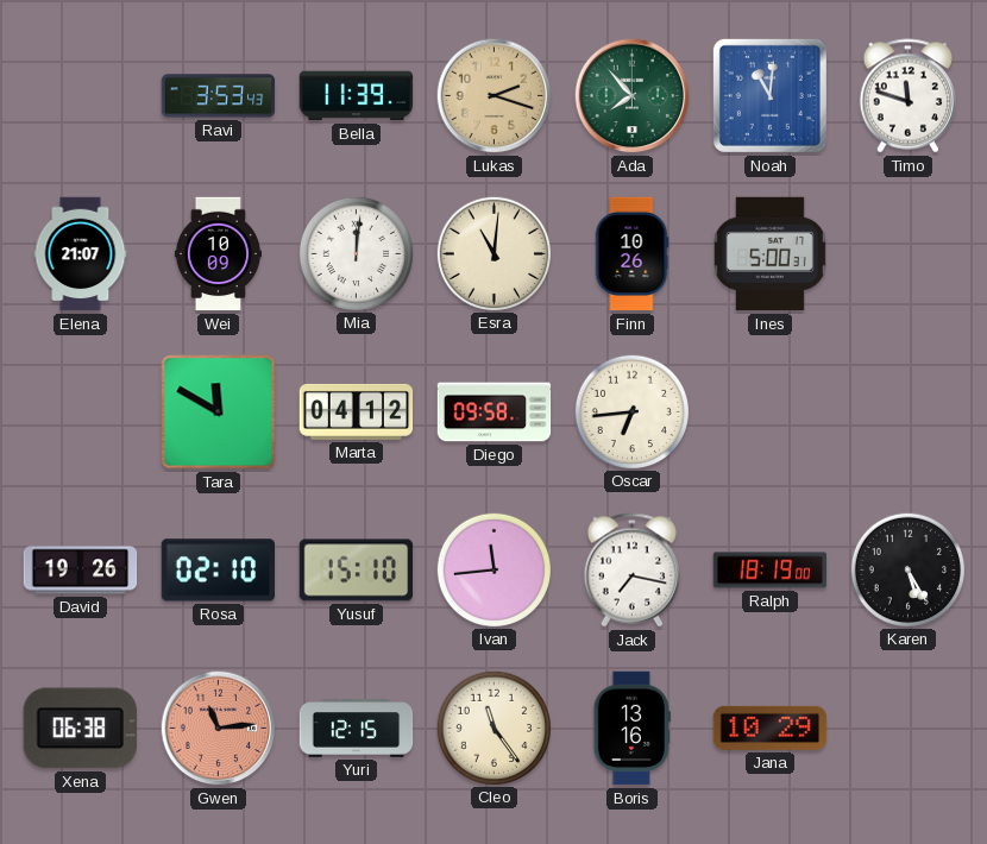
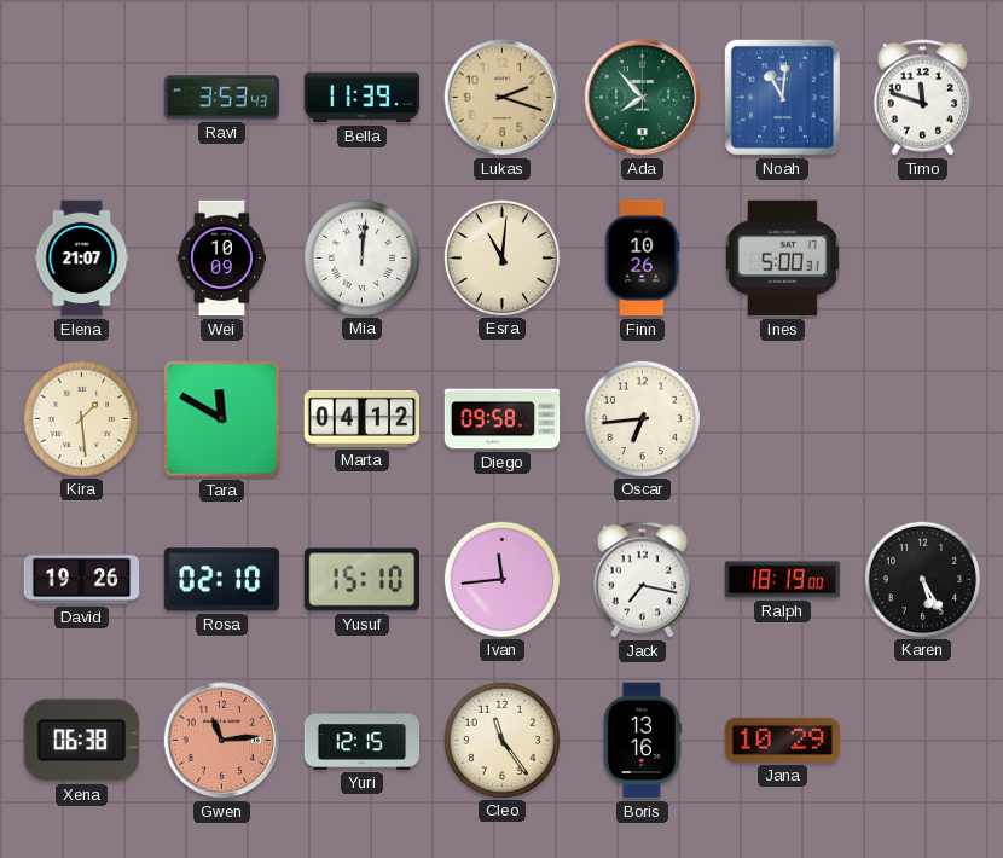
Kira: none -> 1:29 (81, 418)
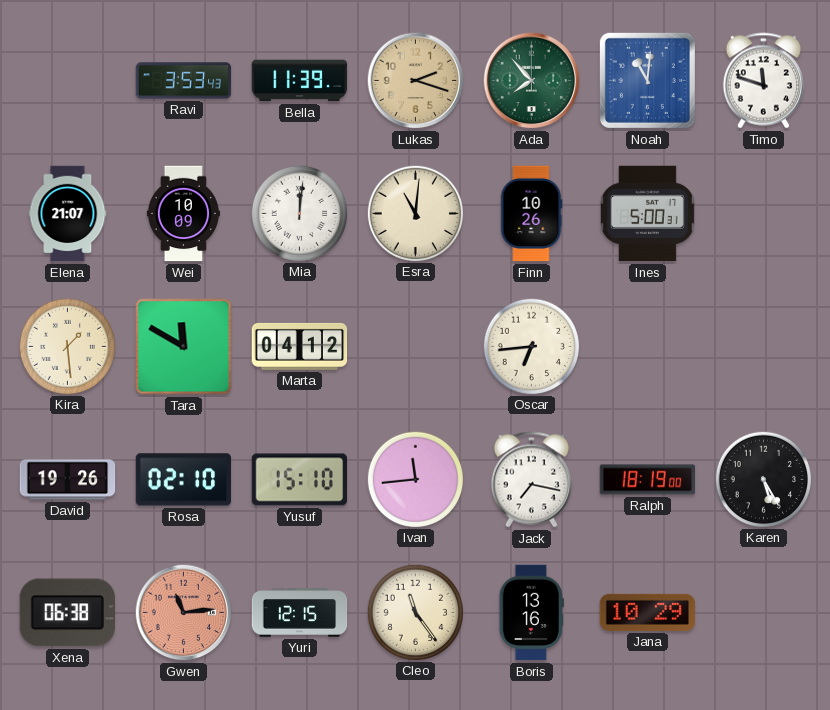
Diego: 09:58 -> none (503, 419)
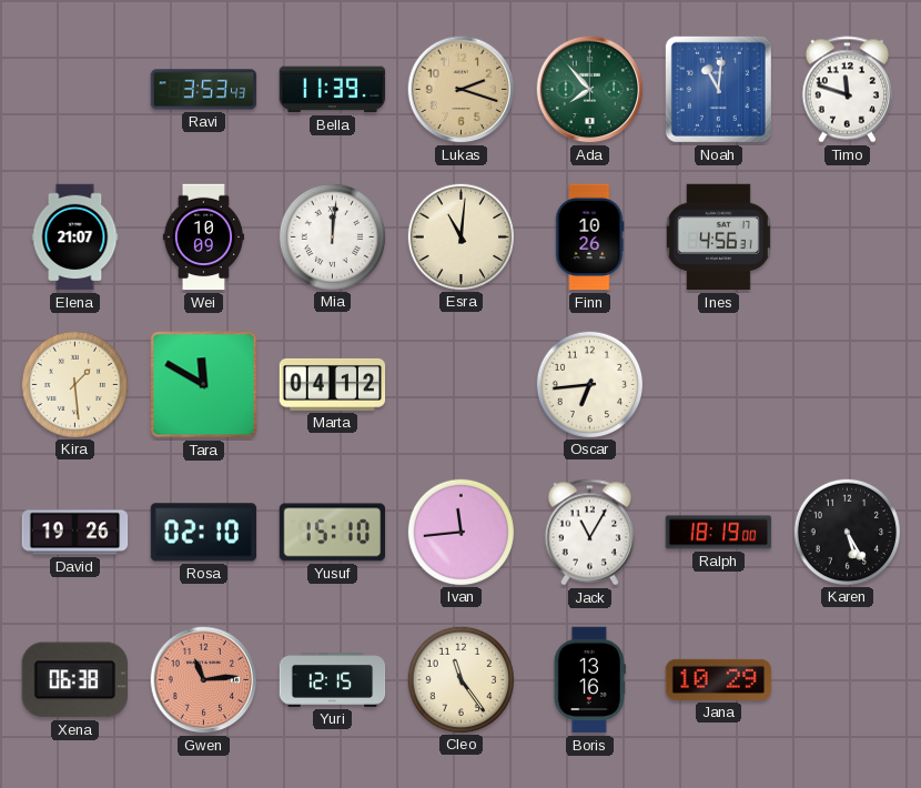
Ines: 5:00 -> 4:56 (718, 238)
Jack: 7:17 -> 11:05 (589, 533)
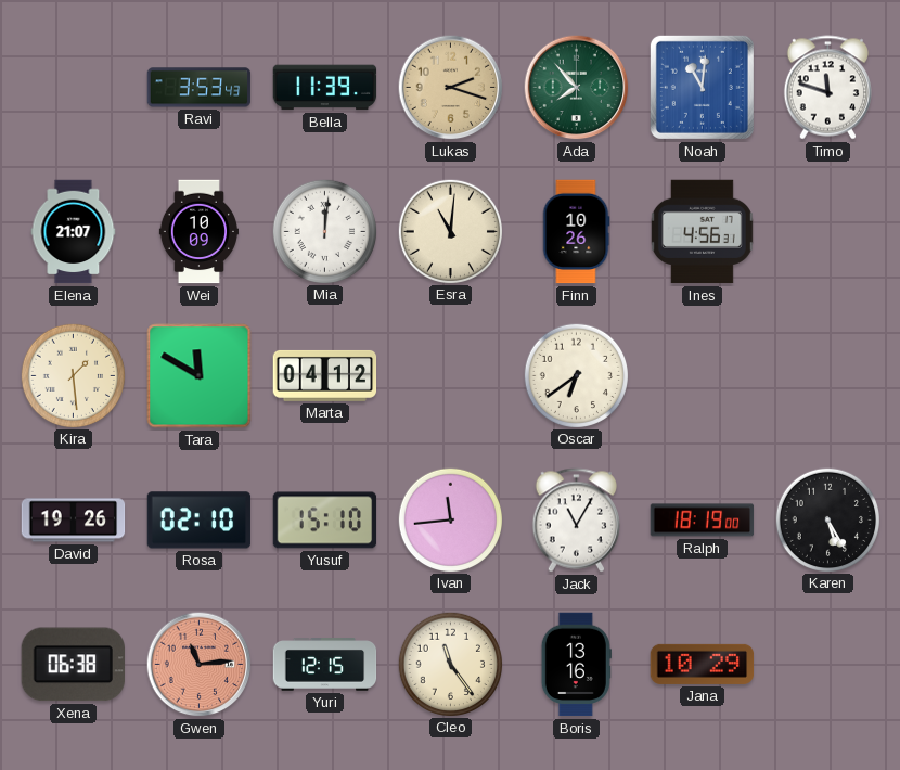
Oscar: 6:44 -> 6:39 (576, 375)
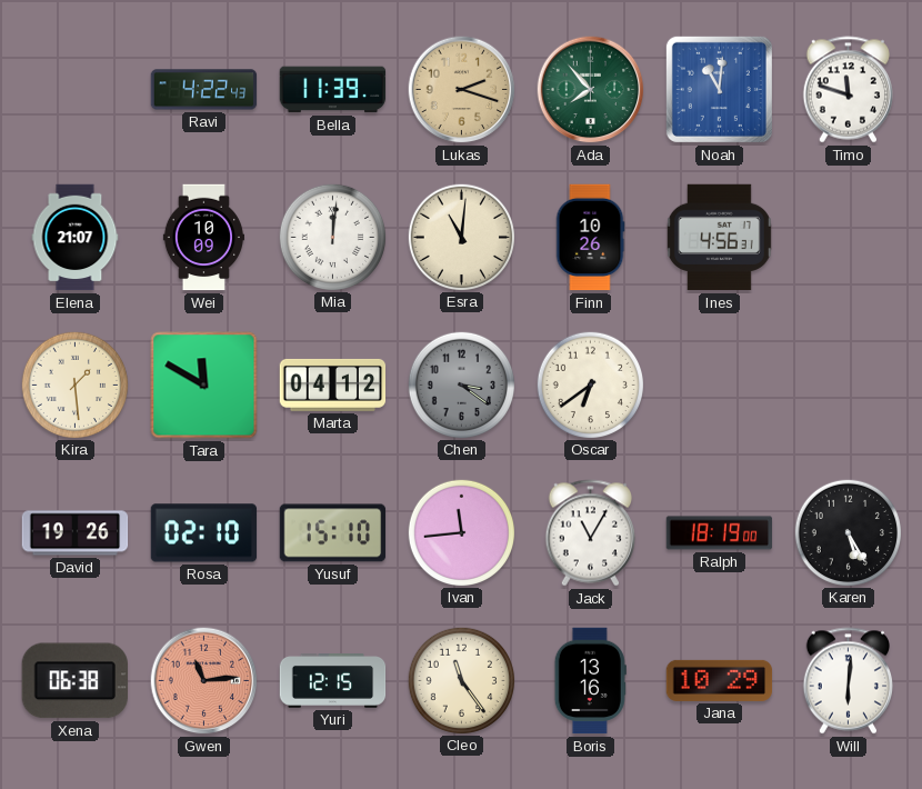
Ravi: 3:53 -> 4:22 (204, 90)
Chen: none -> 3:21 (461, 384)
Will: none -> 6:01 (848, 681)
